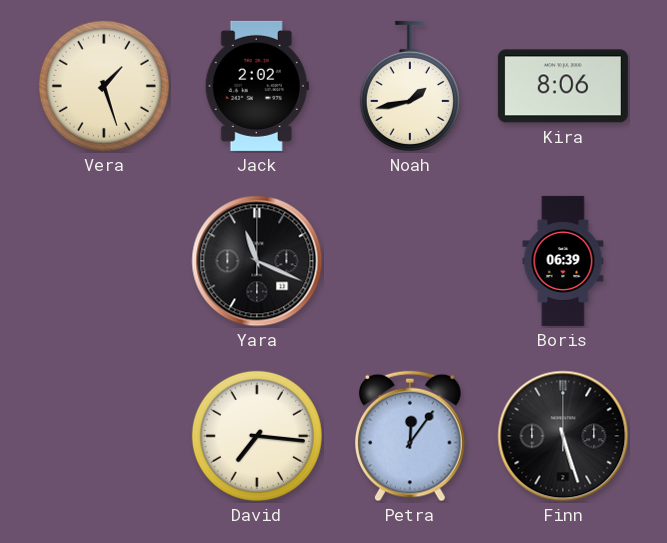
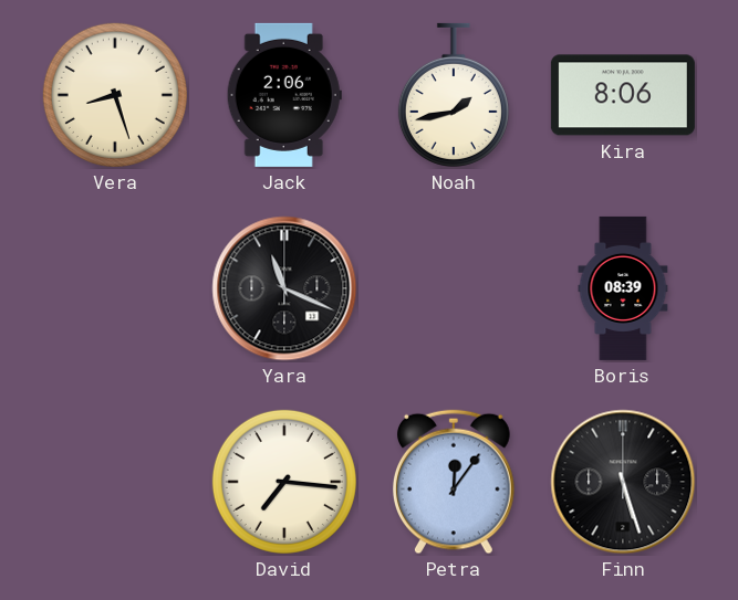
Vera: 1:27 -> 8:27 (115, 95)
Jack: 2:02 -> 2:06 (284, 95)
Boris: 06:39 -> 08:39 (623, 288)
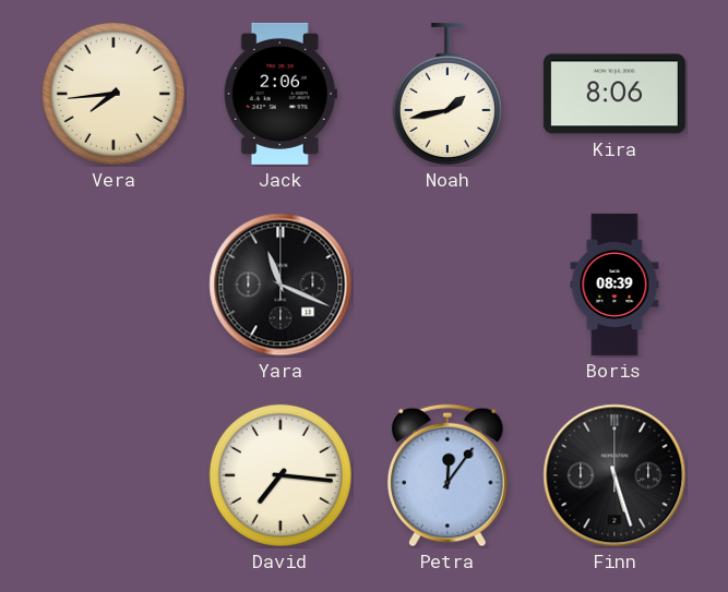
Vera: 8:27 -> 7:44 (114, 94)
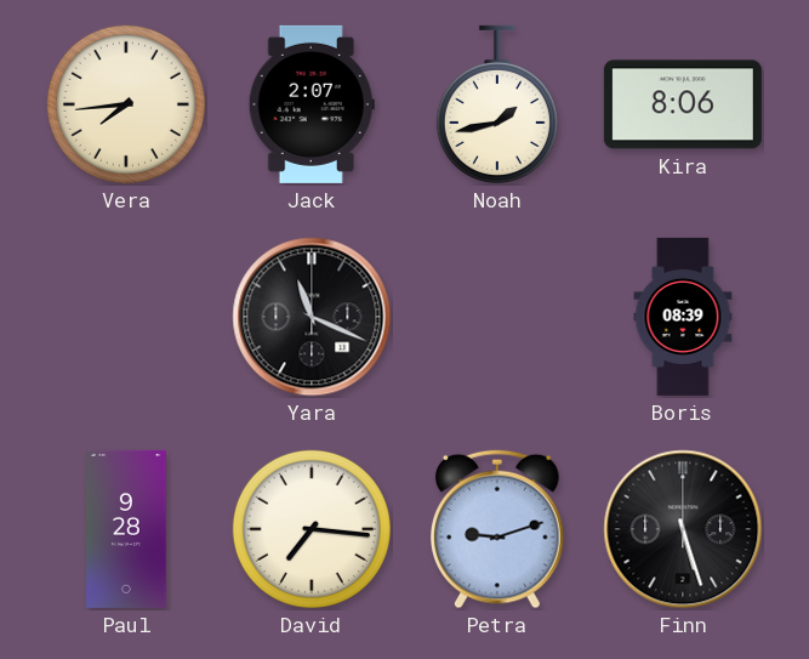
Jack: 2:06 -> 2:07 (312, 104)
Paul: none -> 9:28 (127, 529)
Petra: 12:06 -> 9:12 (498, 529)
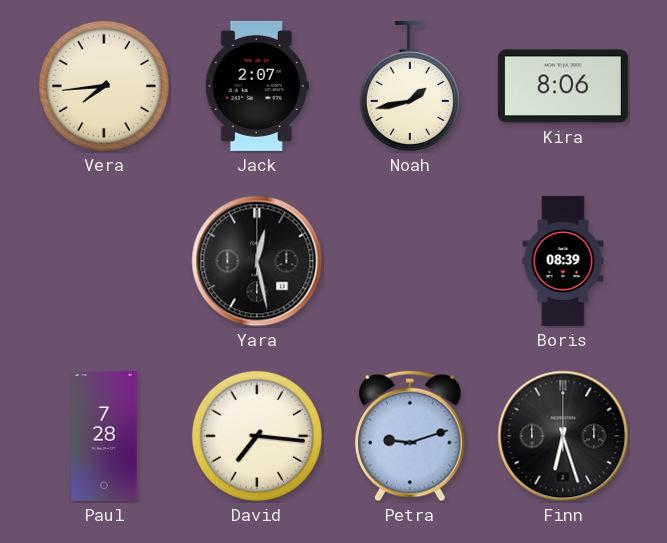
Yara: 11:19 -> 12:28 (257, 261)
Paul: 9:28 -> 7:28 (105, 436)
Finn: 5:27 -> 6:27 (563, 436)
